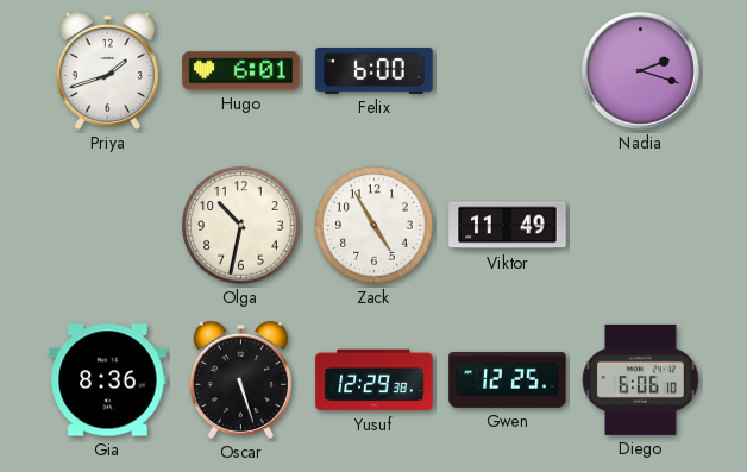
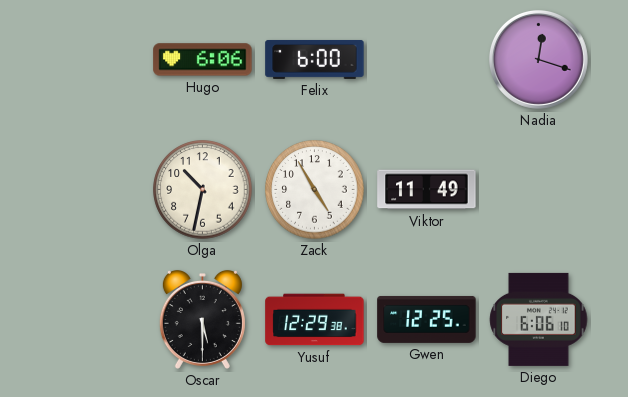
Priya: 1:42 -> none (107, 70)
Hugo: 6:01 -> 6:06 (203, 60)
Nadia: 2:18 -> 12:18 (538, 59)
Gia: 8:36 -> none (108, 380)
Oscar: 5:27 -> 5:30 (202, 319)
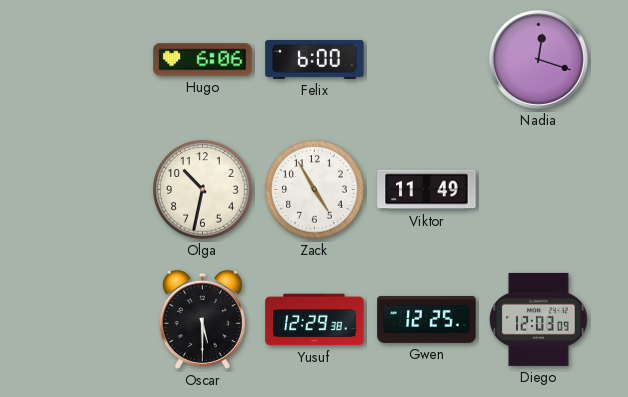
Diego: 6:06 -> 12:03 (539, 319)
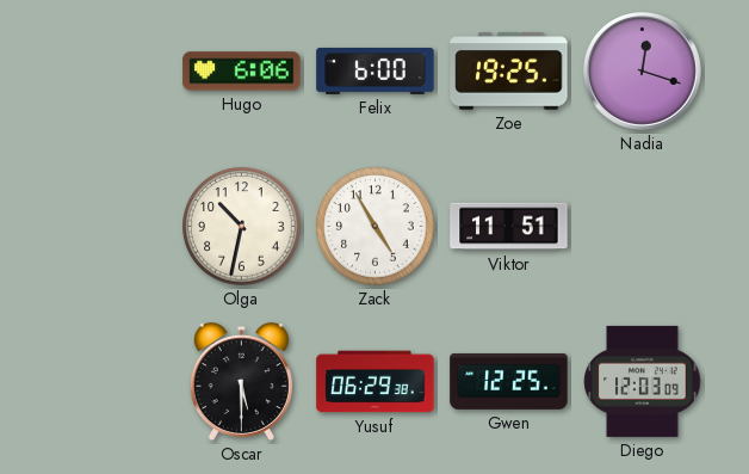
Zoe: none -> 19:25 (509, 72)
Viktor: 11:49 -> 11:51 (509, 227)
Yusuf: 12:29 -> 06:29 (376, 382)
